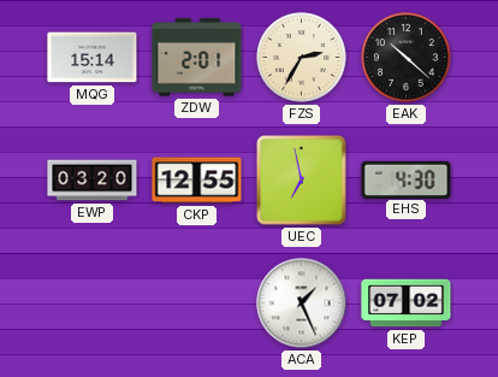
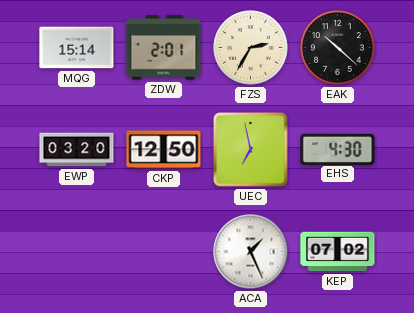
CKP: 12:55 -> 12:50 (164, 150)
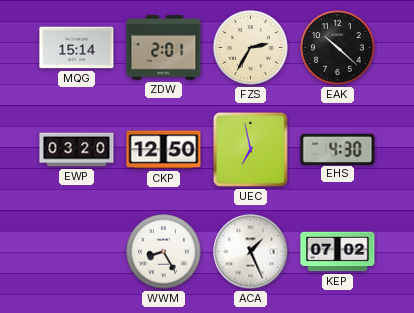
WWM: none -> 8:25 (164, 252)
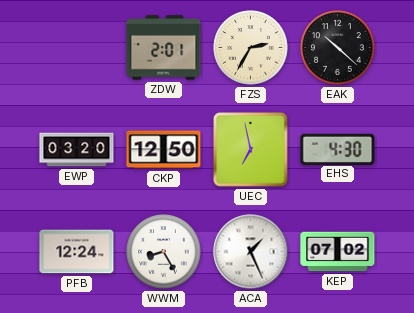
MQG: 15:14 -> none (77, 48)
PFB: none -> 12:24 (77, 252)
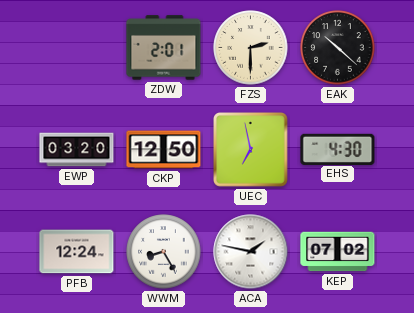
FZS: 2:35 -> 2:30 (251, 48)
ACA: 1:26 -> 1:47 (251, 252)
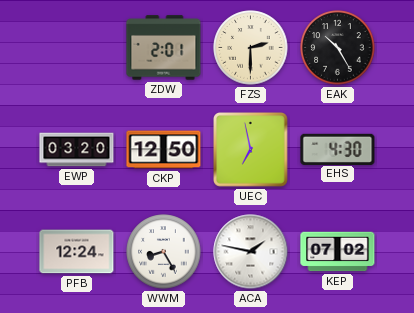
EAK: 10:22 -> 10:25 (338, 48)
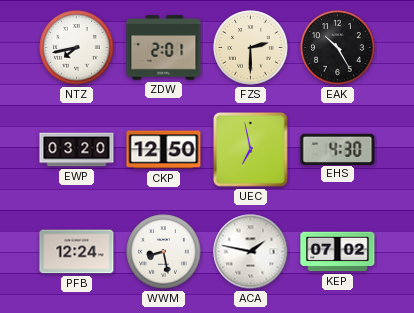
NTZ: none -> 7:43 (77, 48)
WWM: 8:25 -> 8:28 (164, 252)
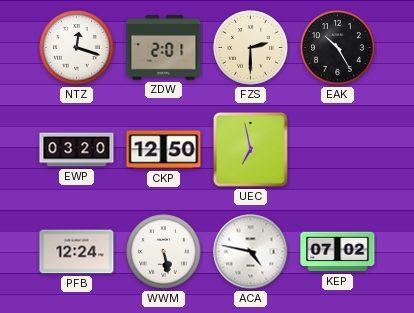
NTZ: 7:43 -> 12:18 (77, 48)
EHS: 4:30 -> none (338, 149)
WWM: 8:28 -> 5:28 (164, 252)
ACA: 1:47 -> 4:47 (251, 252)
